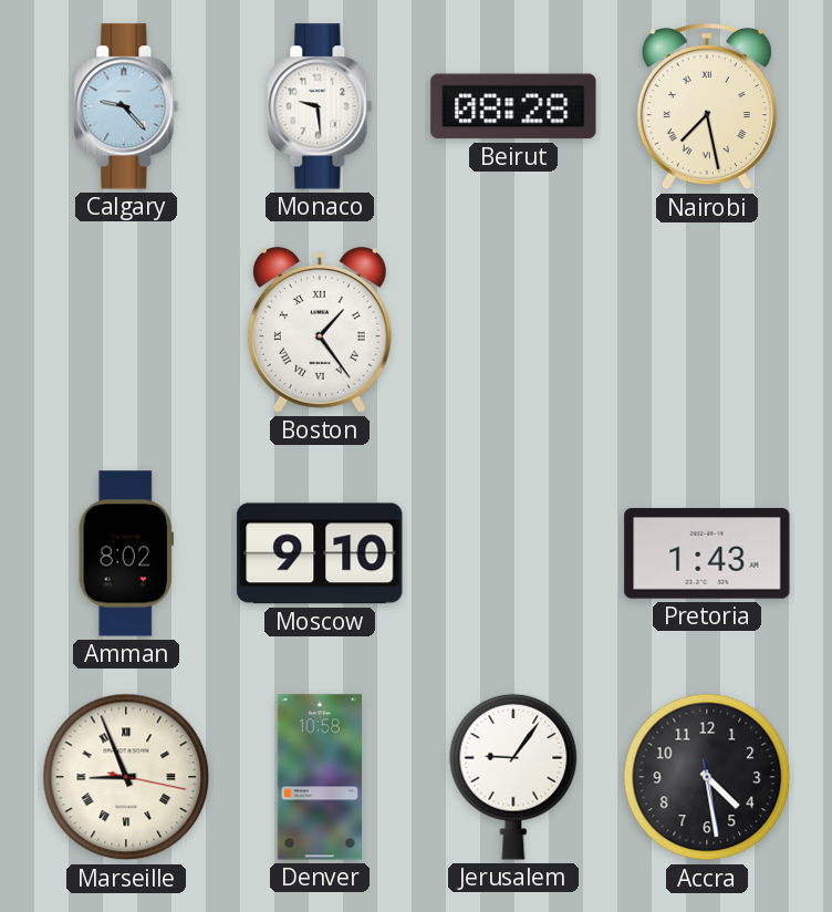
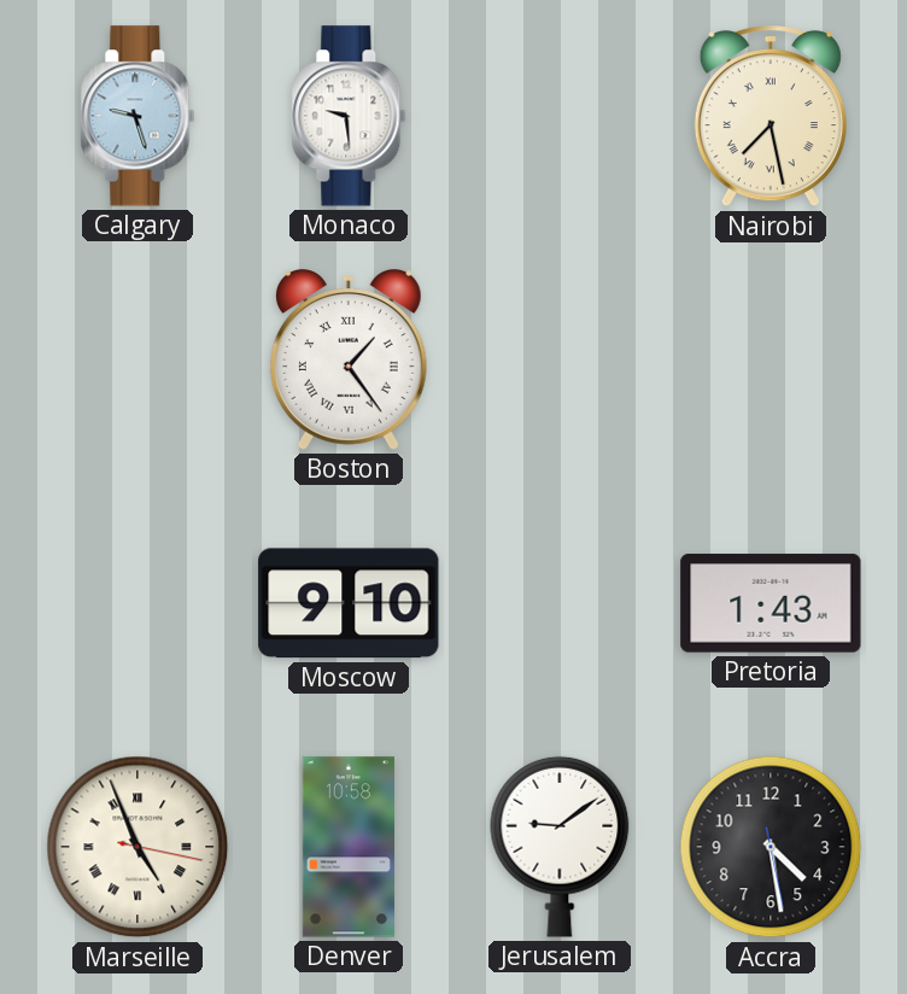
Calgary: 9:23 -> 9:27 (137, 116)
Beirut: 08:28 -> none (513, 106)
Amman: 8:02 -> none (126, 553)
Marseille: 8:56 -> 4:56 (137, 847)
Jerusalem: 9:06 -> 9:09 (560, 847)
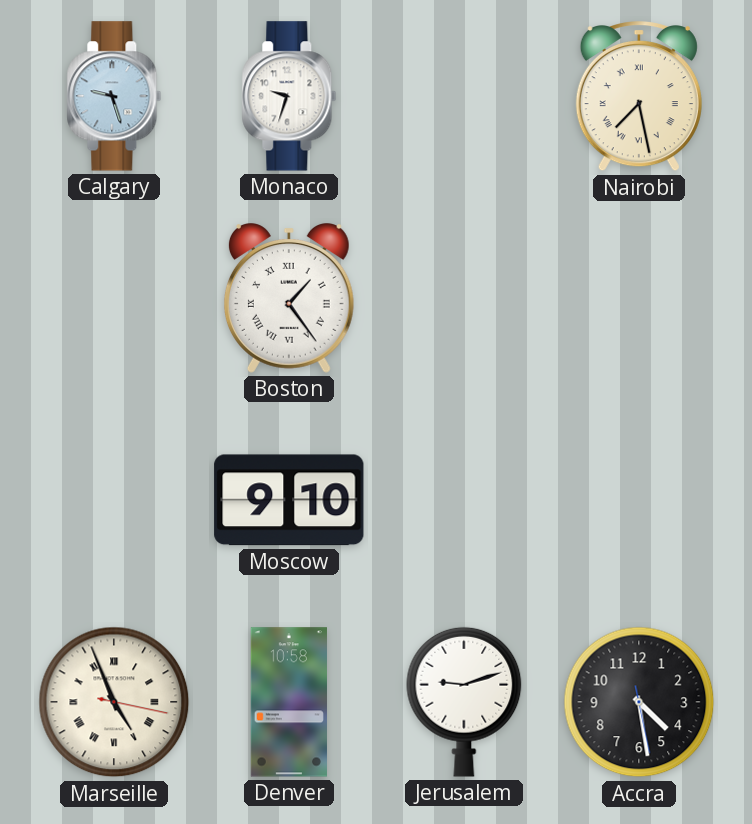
Monaco: 9:29 -> 9:33 (289, 96)
Pretoria: 1:43 -> none (771, 603)
Jerusalem: 9:09 -> 9:12 (464, 702)
